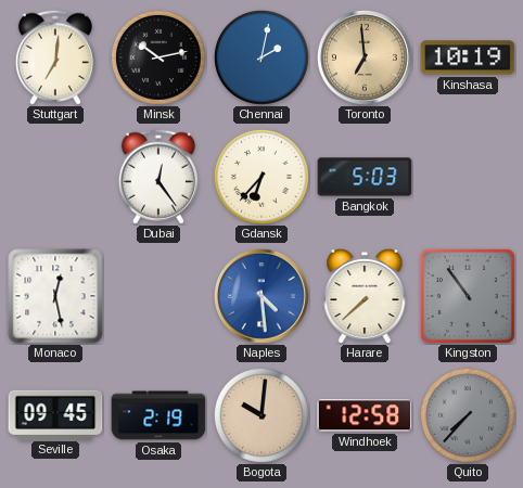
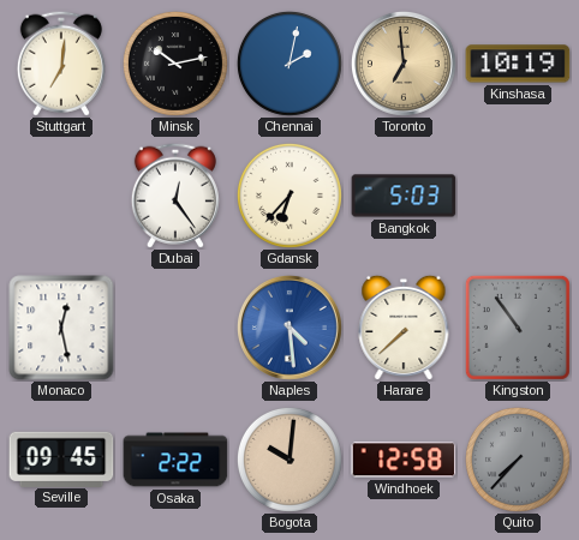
Osaka: 2:19 -> 2:22 (175, 460)
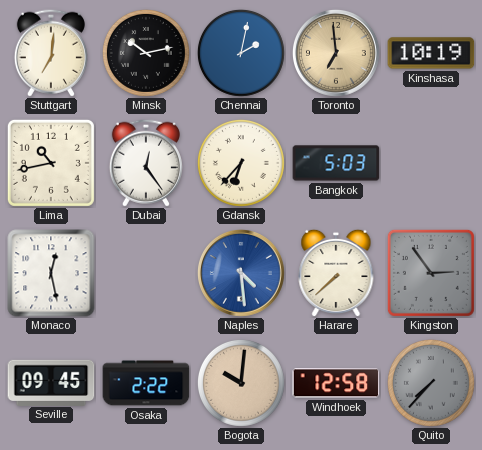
Lima: none -> 10:43 (51, 163)
Kingston: 10:54 -> 2:54 (431, 273)
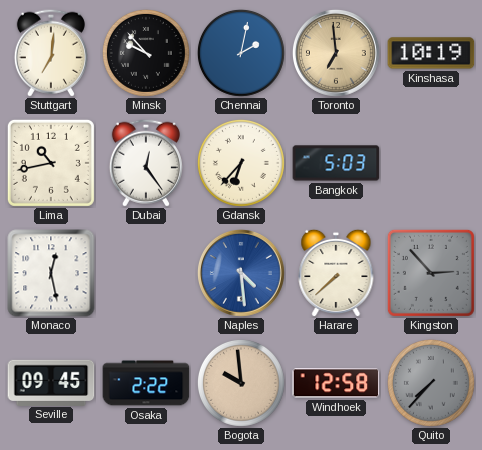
Minsk: 10:13 -> 9:53 (146, 53)
Kingston: 2:54 -> 2:53 (431, 273)
Bogota: 10:01 -> 9:59 (241, 383)
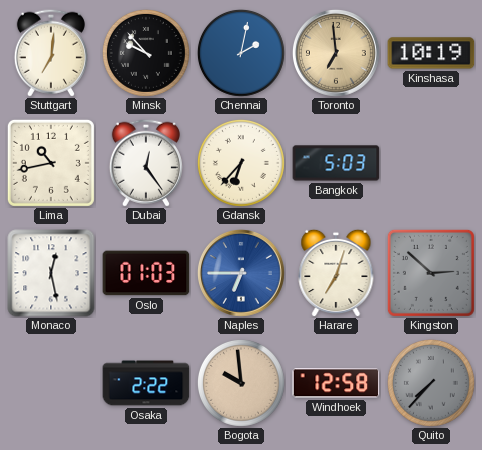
Oslo: none -> 01:03 (146, 273)
Naples: 4:29 -> 6:45 (241, 273)
Harare: 7:38 -> 7:03 (336, 273)
Kingston: 2:53 -> 2:52 (431, 273)
Seville: 09:45 -> none (51, 382)
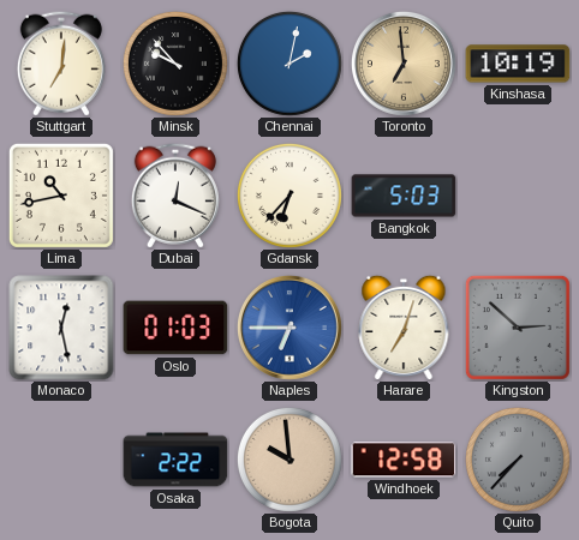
Dubai: 12:24 -> 12:19 (175, 196)
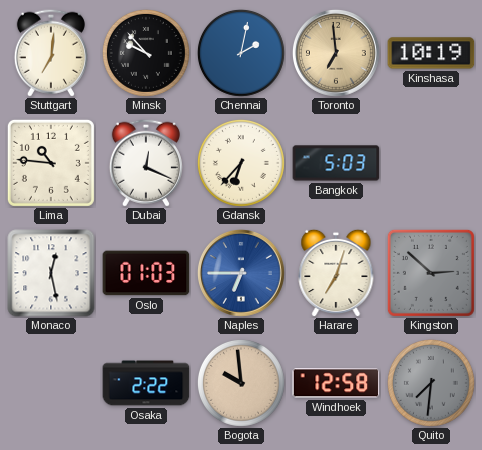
Lima: 10:43 -> 10:46 (51, 163)
Quito: 7:37 -> 7:31 (431, 383)
